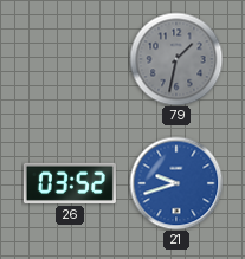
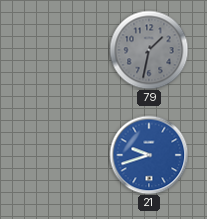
26: 03:52 -> none (70, 183)
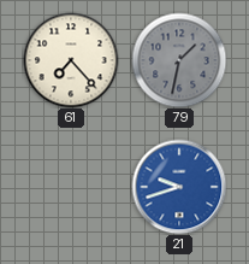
61: none -> 7:23 (71, 60)
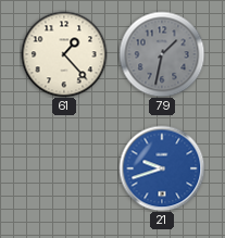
61: 7:23 -> 1:23 (64, 54)
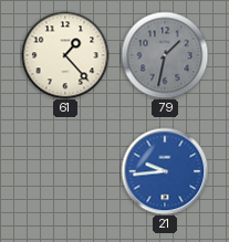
21: 9:42 -> 9:44 (165, 171)
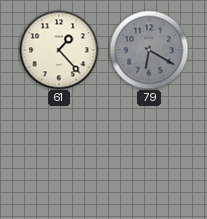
79: 1:32 -> 6:20 (149, 50)
21: 9:44 -> none (165, 171)
